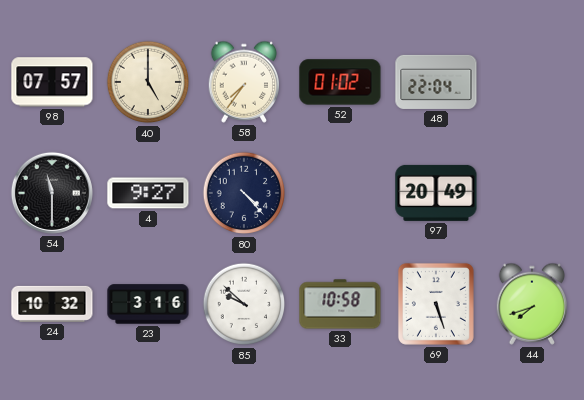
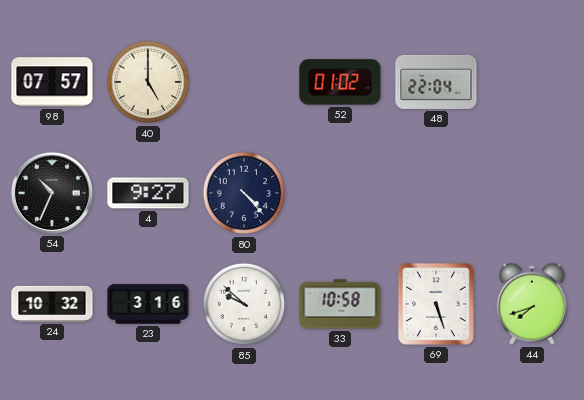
58: 7:36 -> none (243, 82)
54: 11:30 -> 10:34 (52, 193)
97: 20:49 -> none (436, 193)
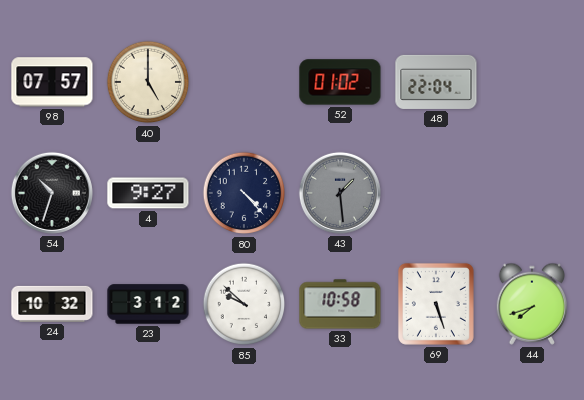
54: 10:34 -> 10:33 (52, 193)
43: none -> 1:29 (340, 193)
23: 3:16 -> 3:12 (148, 304)
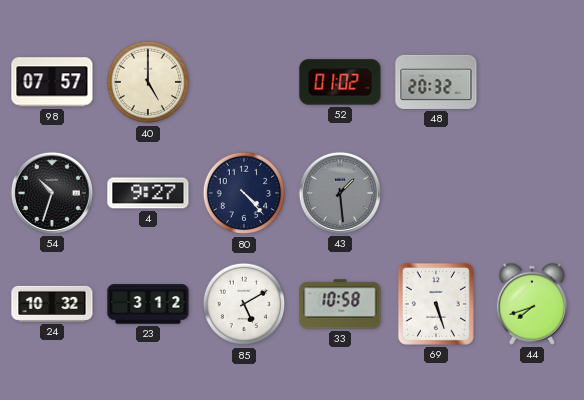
48: 22:04 -> 20:32 (436, 82)
85: 9:52 -> 5:10 (244, 304)
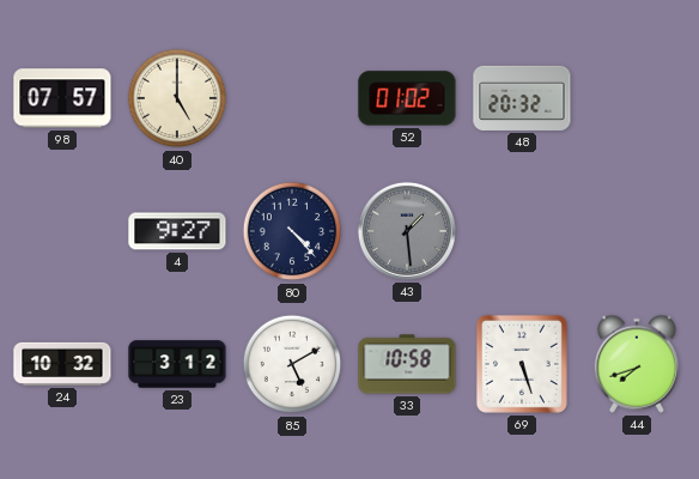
54: 10:33 -> none (52, 193)
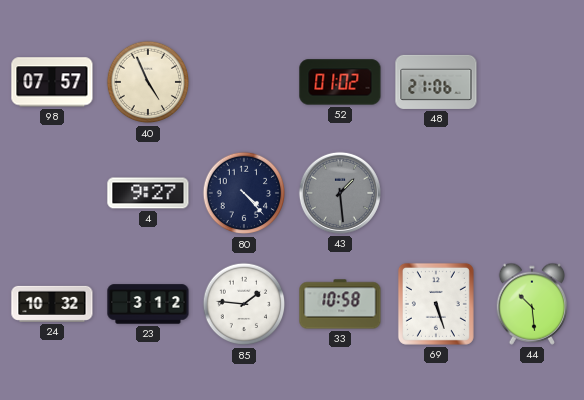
40: 5:00 -> 4:56 (148, 82)
48: 20:32 -> 21:06 (436, 82)
85: 5:10 -> 1:46 (244, 304)
44: 7:42 -> 10:29 (531, 304)
